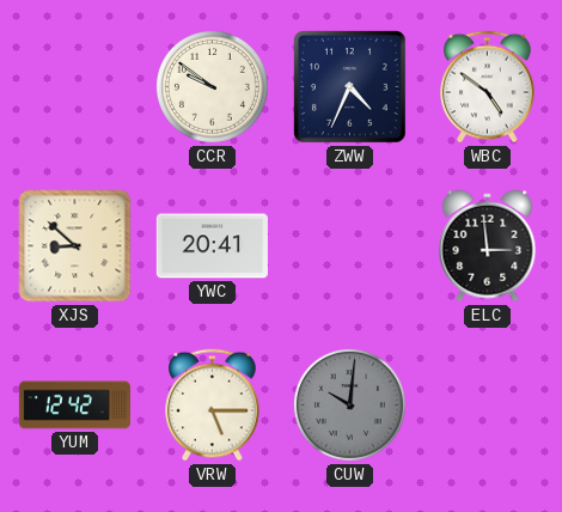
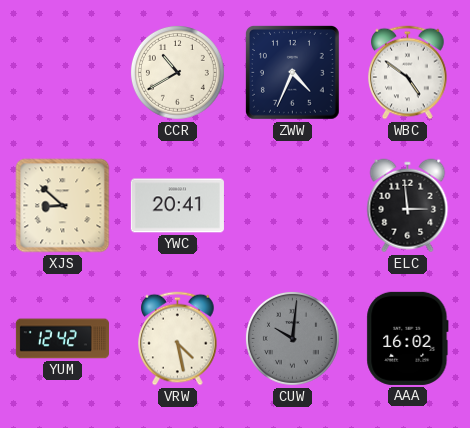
CCR: 9:51 -> 10:40 (177, 72)
VRW: 5:15 -> 4:28 (178, 339)
AAA: none -> 16:02 (408, 338)
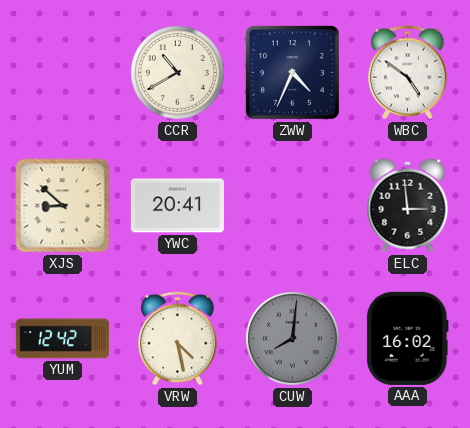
CUW: 10:01 -> 8:01 (292, 338)
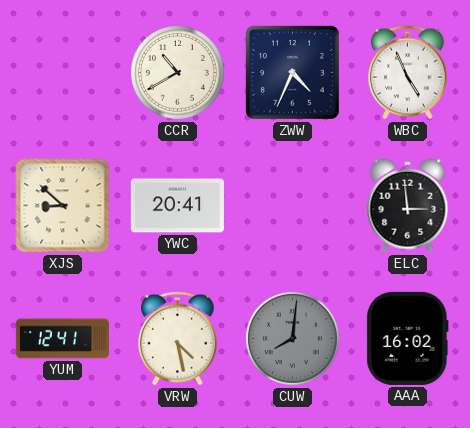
WBC: 4:51 -> 4:56 (408, 73)
YUM: 12:42 -> 12:41 (62, 339)
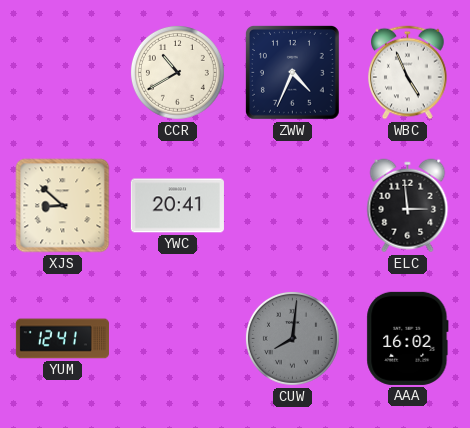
VRW: 4:28 -> none (178, 339)
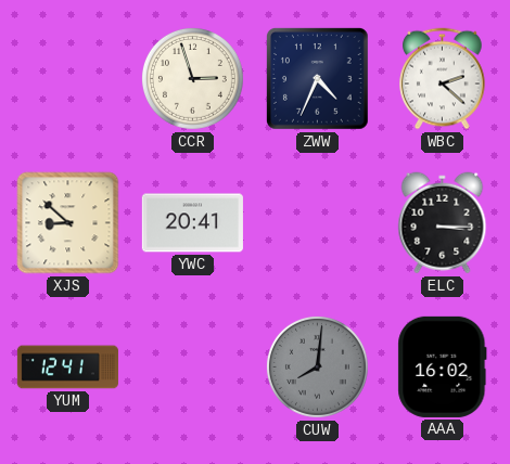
CCR: 10:40 -> 2:57 (192, 78)
WBC: 4:56 -> 2:22 (443, 79)
ELC: 2:59 -> 3:15 (443, 223)
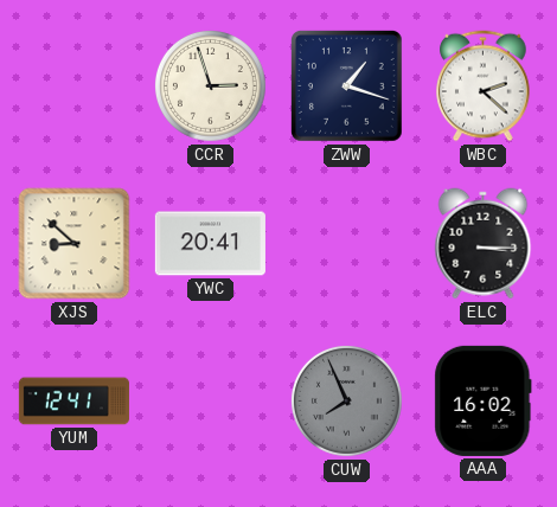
ZWW: 4:34 -> 1:18 (346, 85)
CUW: 8:01 -> 7:56 (346, 400)
